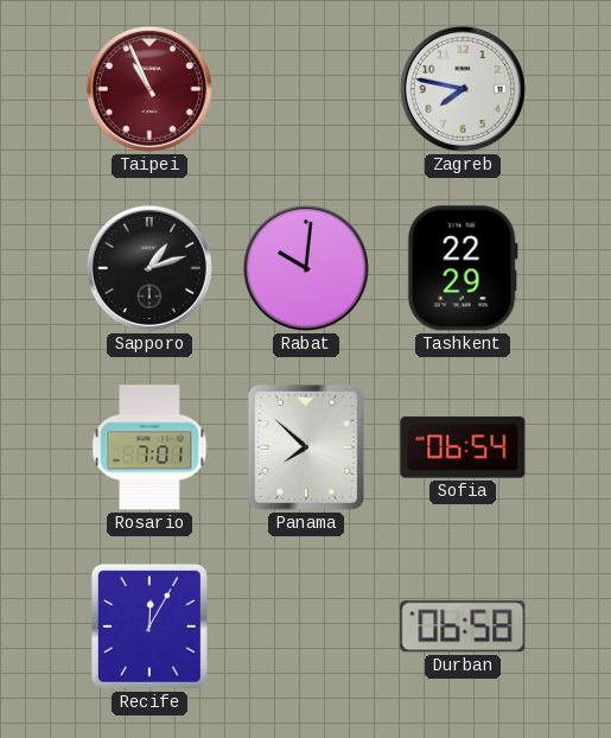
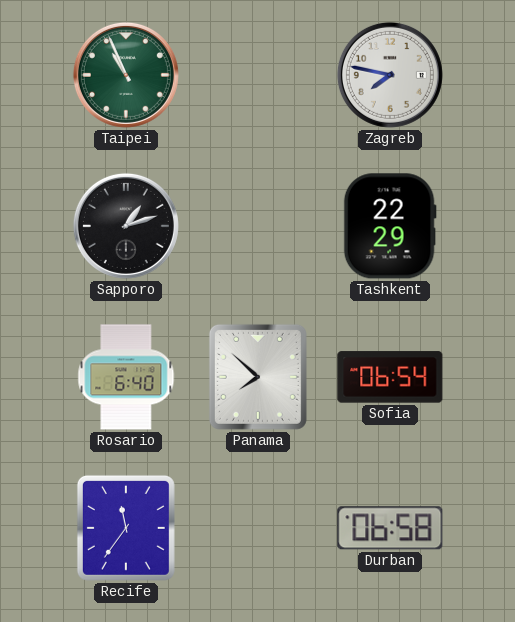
Taipei dial: burgundy -> green (126, 75)
Rabat: 10:01 -> none (306, 268)
Rosario: 7:01 -> 6:40 (126, 377)
Recife: 12:05 -> 11:36 (126, 528)
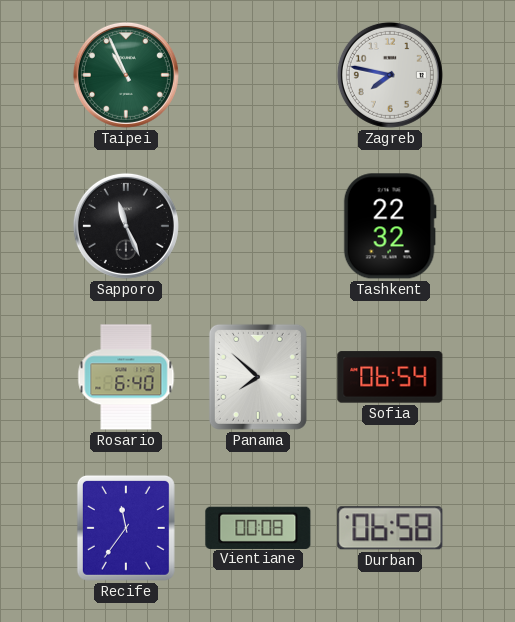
Sapporo: 1:12 -> 11:26 (126, 226)
Tashkent: 22:29 -> 22:32 (390, 226)
Vientiane: none -> 00:08 (258, 527)
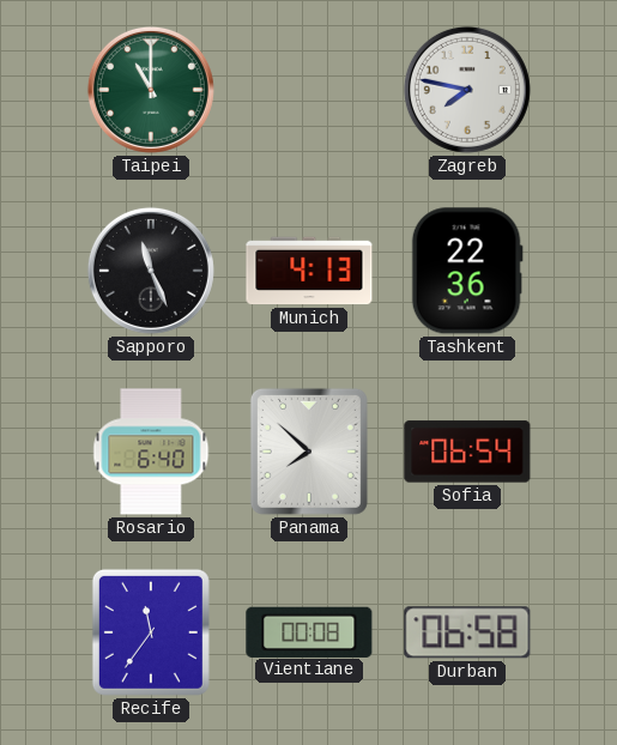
Taipei: 10:56 -> 11:00 (151, 90)
Munich: none -> 4:13 (309, 271)
Tashkent: 22:32 -> 22:36 (467, 271)
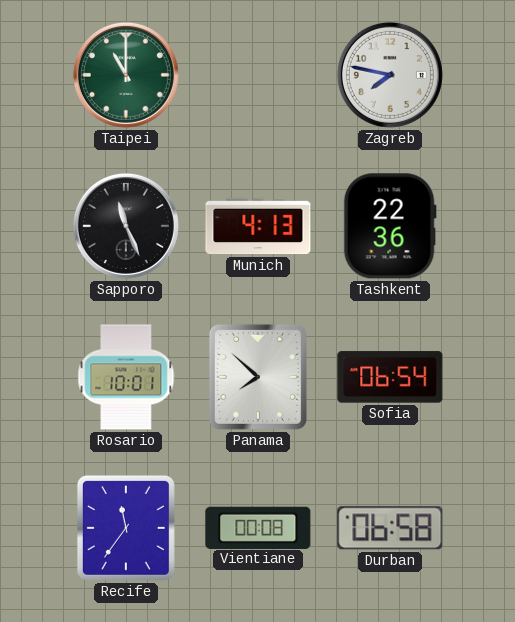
Rosario: 6:40 -> 10:01 (126, 377)
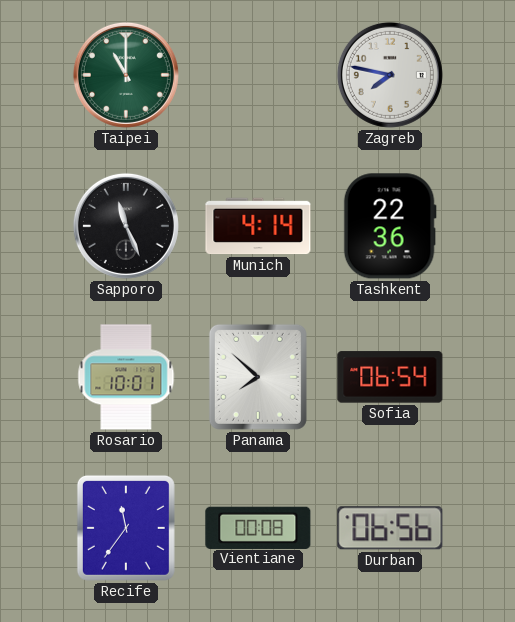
Munich: 4:13 -> 4:14 (258, 226)
Durban: 06:58 -> 06:56 (390, 528)
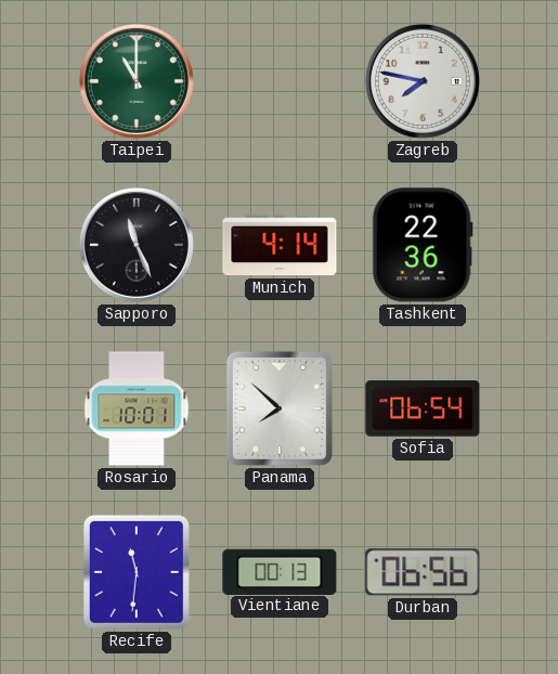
Recife: 11:36 -> 11:31 (137, 572)
Vientiane: 00:08 -> 00:13 (280, 571)
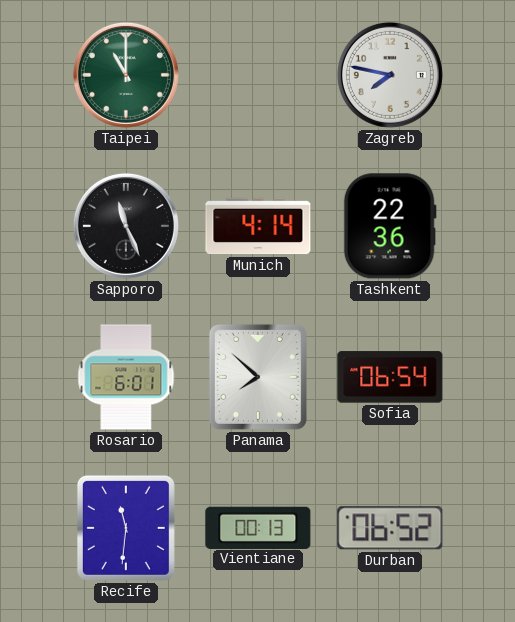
Rosario: 10:01 -> 6:01 (126, 377)
Durban: 06:56 -> 06:52 (390, 528)
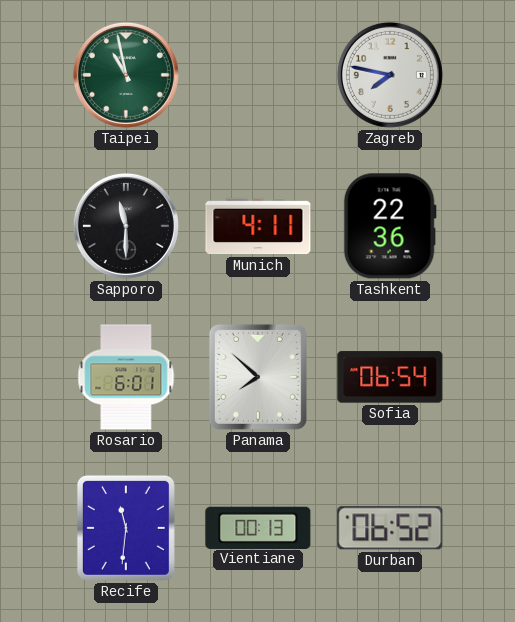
Taipei: 11:00 -> 10:58 (126, 75)
Sapporo: 11:26 -> 11:30 (126, 226)
Munich: 4:14 -> 4:11 (258, 226)
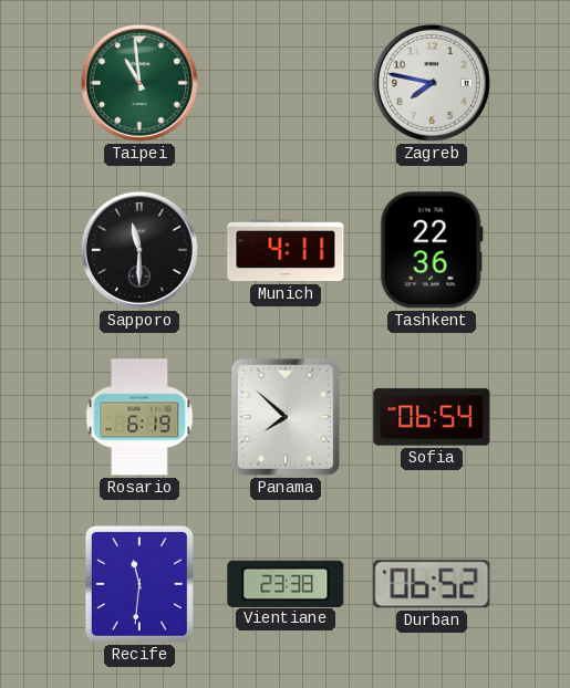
Taipei: 10:58 -> 10:59 (139, 83)
Rosario: 6:01 -> 6:19 (139, 417)
Vientiane: 00:13 -> 23:38 (286, 583)
